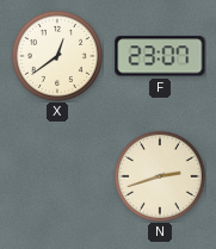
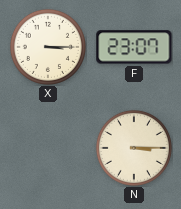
X: 12:39 -> 3:15 (48, 47)
N: 2:42 -> 3:15 (134, 148)
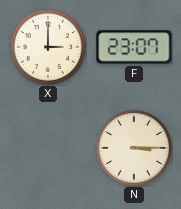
X: 3:15 -> 3:00 (48, 47)
